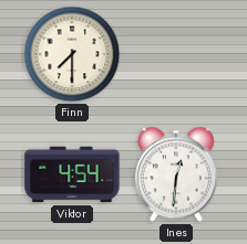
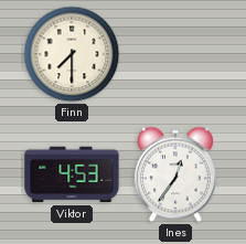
Viktor: 4:54 -> 4:53 (72, 174)
Ines: 12:31 -> 12:36 (175, 174)
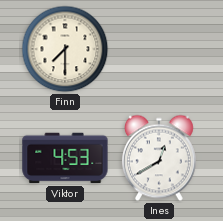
Ines: 12:36 -> 12:40 (159, 158)
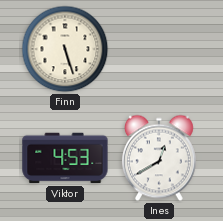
Finn: 7:30 -> 5:27 (65, 49)
